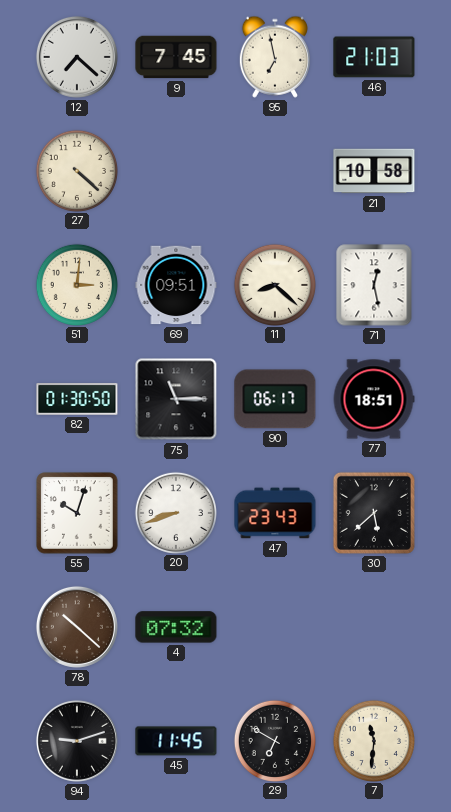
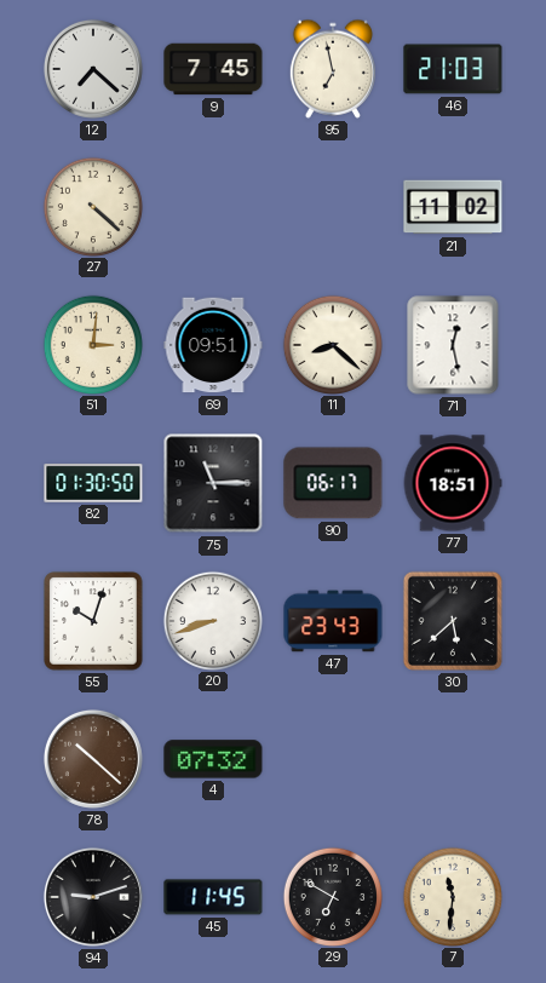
21: 10:58 -> 11:02 (453, 207)
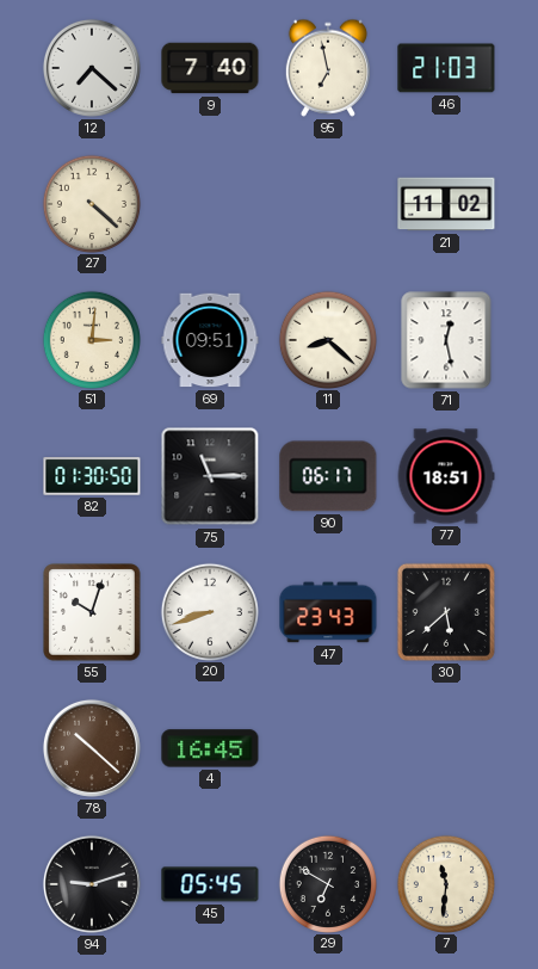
9: 7:45 -> 7:40 (210, 68)
4: 07:32 -> 16:45 (210, 748)
45: 11:45 -> 05:45 (210, 884)
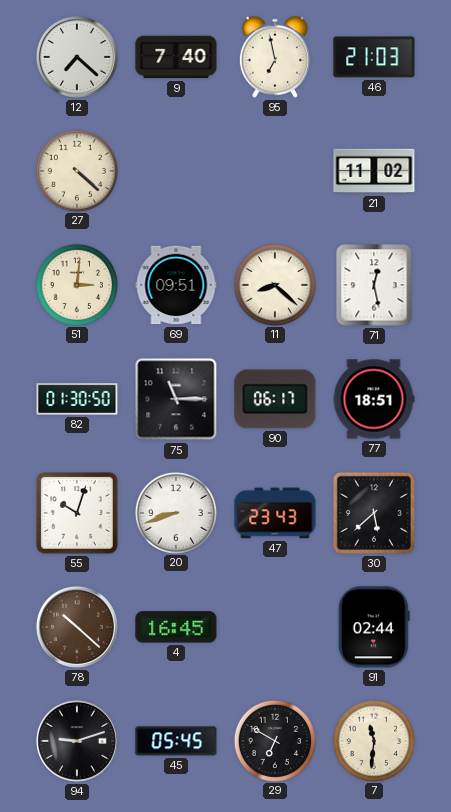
91: none -> 02:44 (374, 627)
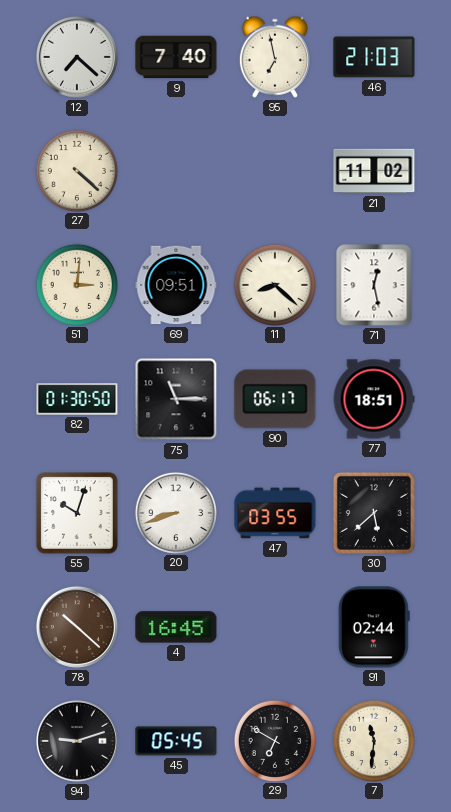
47: 23:43 -> 03:55 (275, 513)
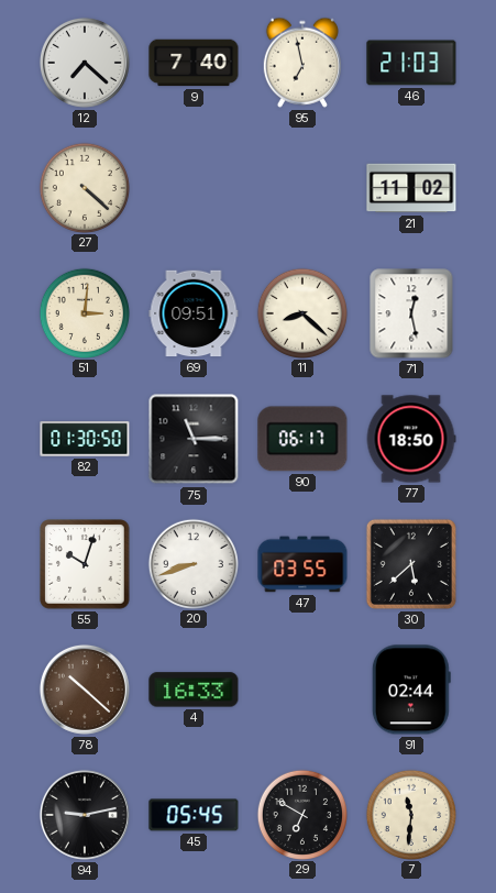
77: 18:51 -> 18:50 (411, 439)
4: 16:45 -> 16:33 (194, 690)
94: 9:12 -> 9:13 (85, 815)
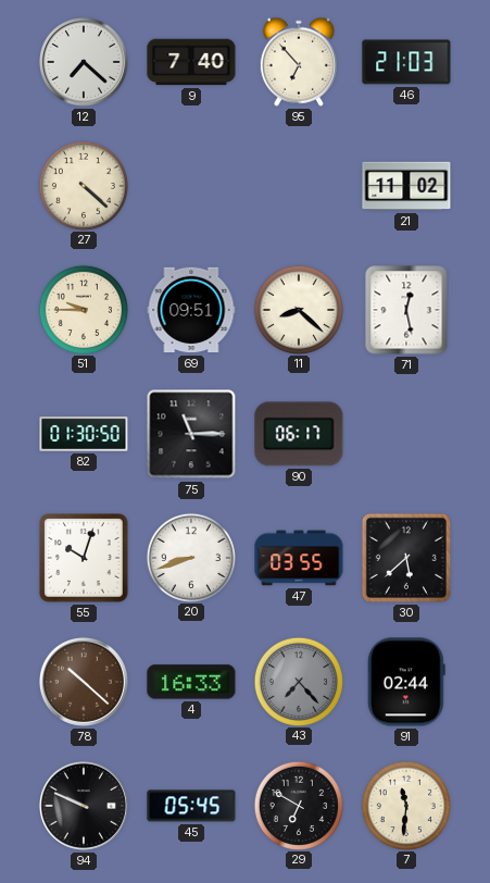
95: 6:58 -> 6:53 (299, 62)
51: 3:01 -> 9:45 (83, 309)
77: 18:50 -> none (411, 439)
43: none -> 7:23 (298, 681)
94: 9:13 -> 9:49 (84, 806)
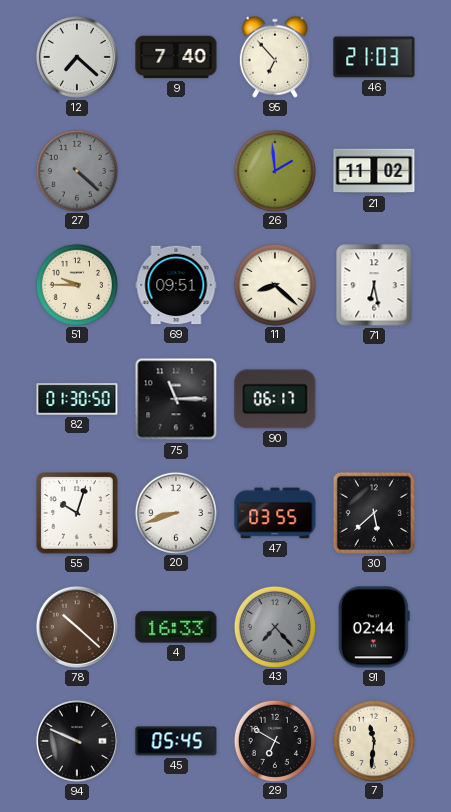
27 dial: cream -> grey (76, 170)
26: none -> 1:59 (274, 170)
71: 12:28 -> 6:28 (374, 285)
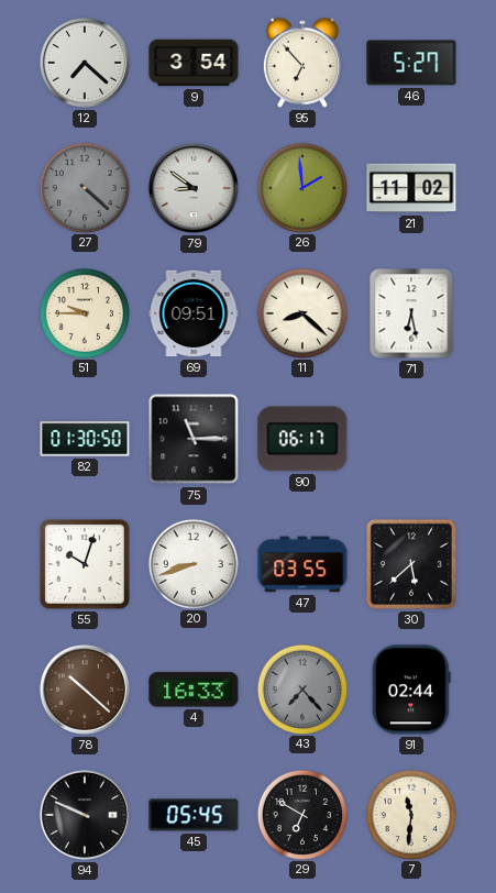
9: 7:40 -> 3:54 (194, 63)
46: 21:03 -> 5:27 (411, 63)
79: none -> 8:51 (194, 188)
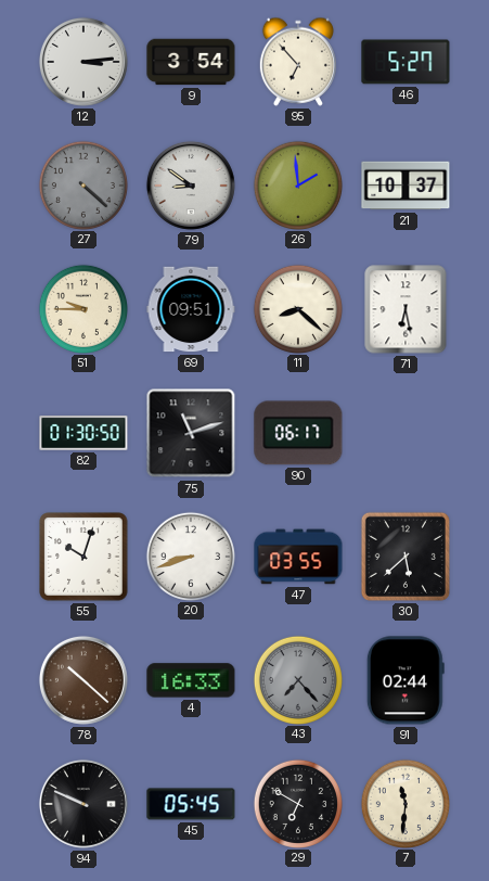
12: 7:22 -> 3:14 (83, 62)
21: 11:02 -> 10:37 (406, 186)
75: 11:15 -> 11:12 (191, 433)
